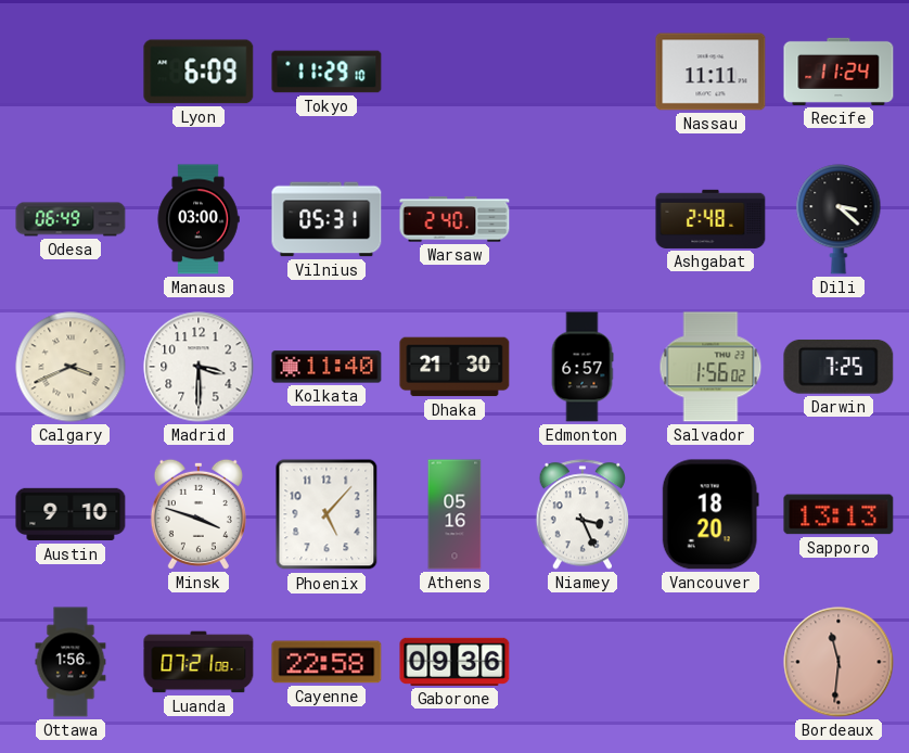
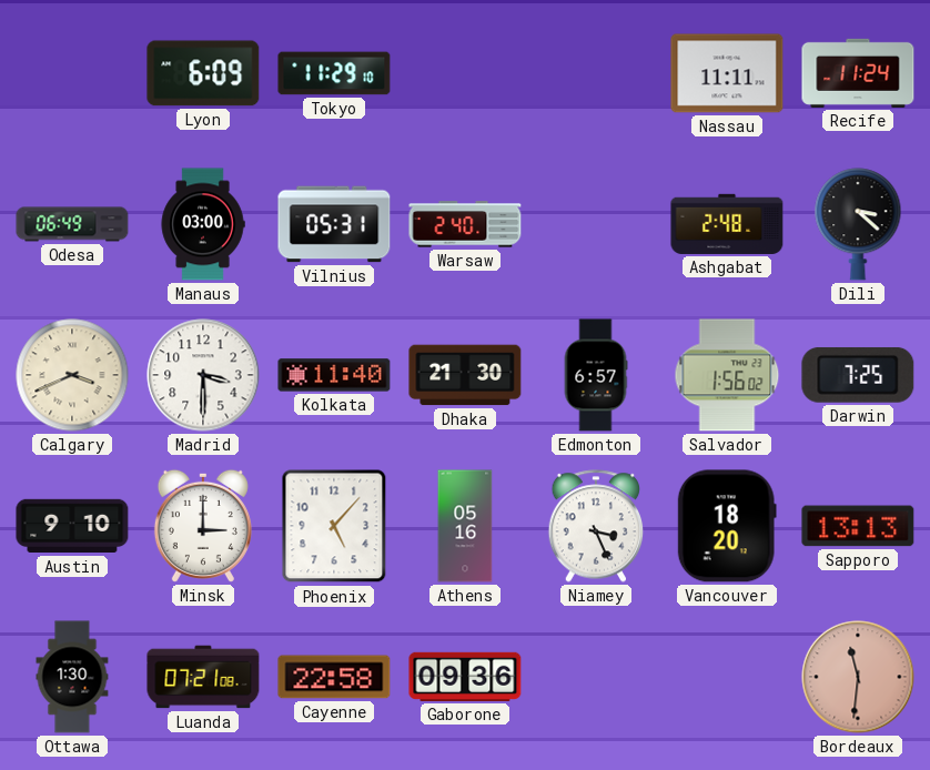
Minsk: 3:48 -> 3:00 (203, 526)
Ottawa: 1:56 -> 1:30 (72, 677)
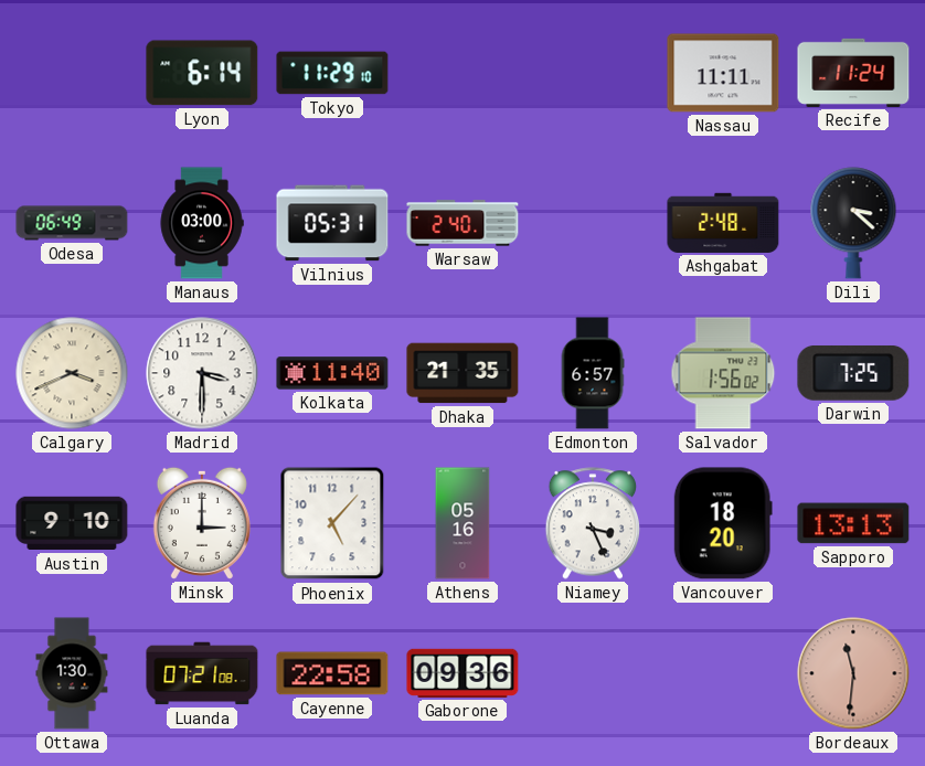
Lyon: 6:09 -> 6:14 (202, 73)
Dhaka: 21:30 -> 21:35 (462, 373)
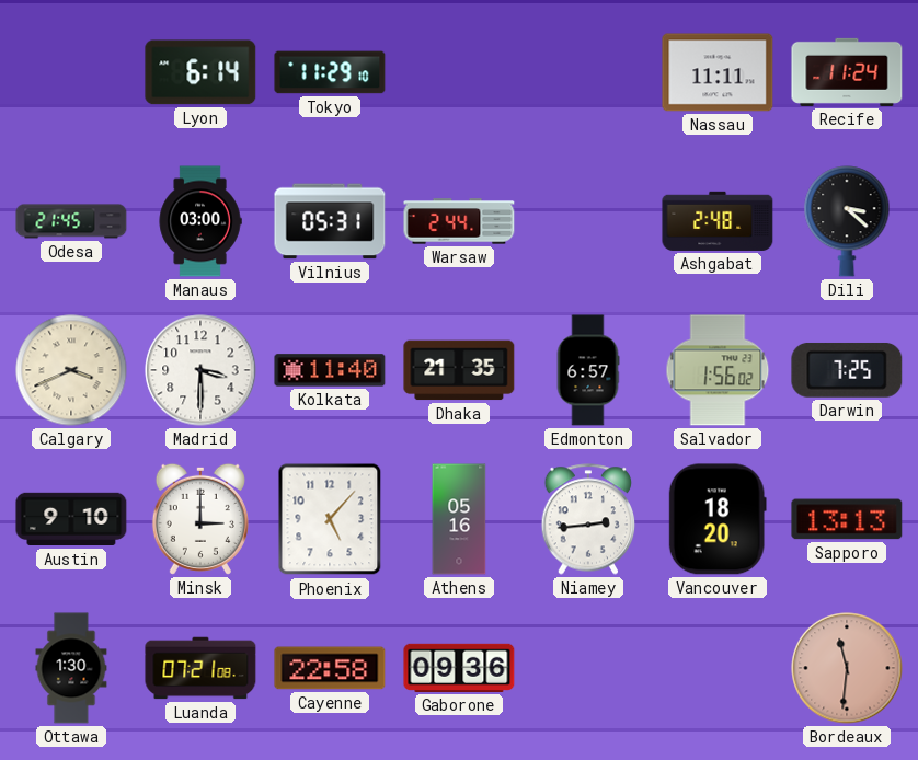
Odesa: 06:49 -> 21:45 (71, 221)
Warsaw: 2:40 -> 2:44 (459, 221)
Niamey: 3:26 -> 2:44 (588, 519)
